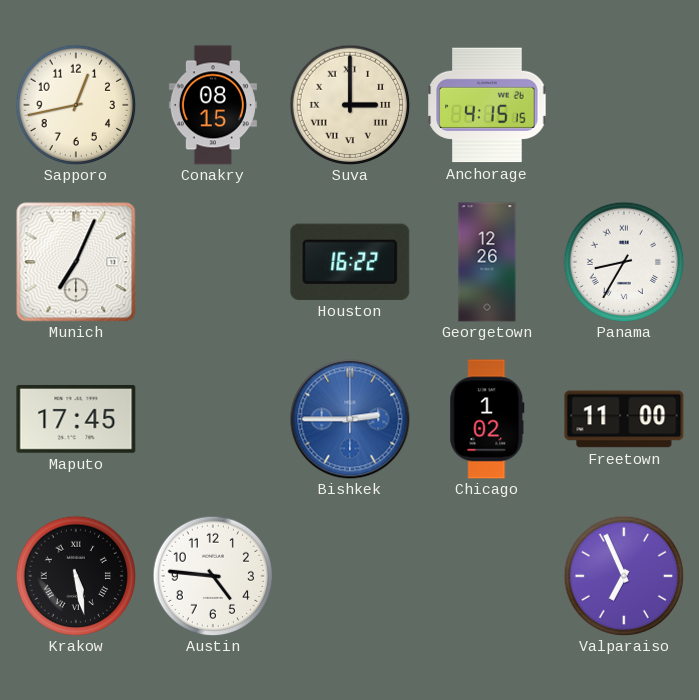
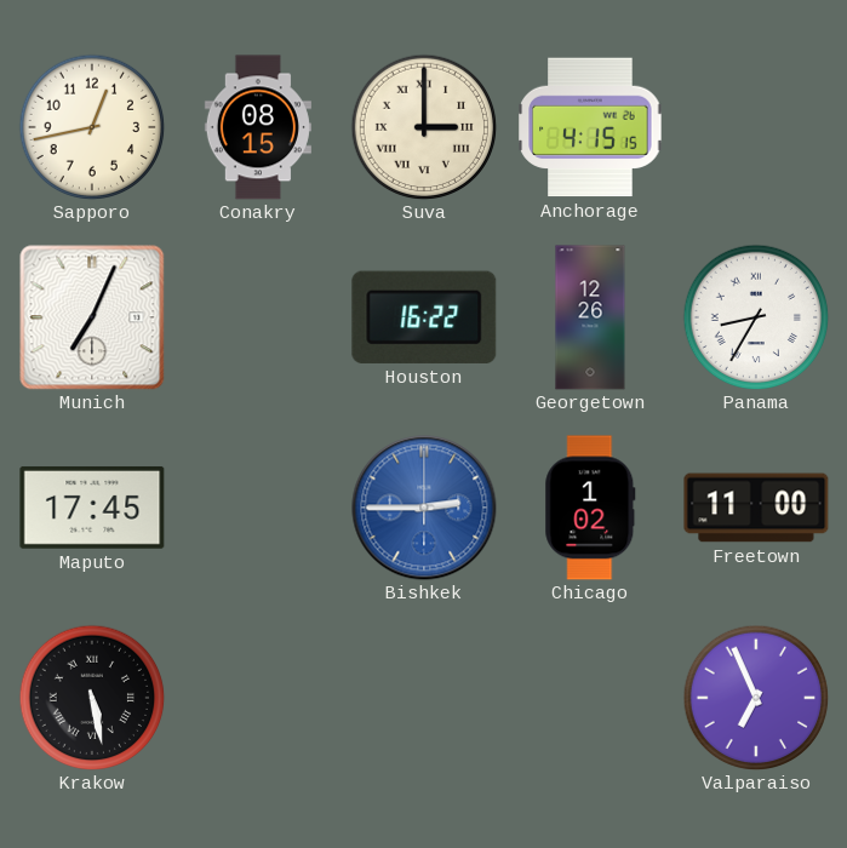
Austin: 4:46 -> none (213, 576)
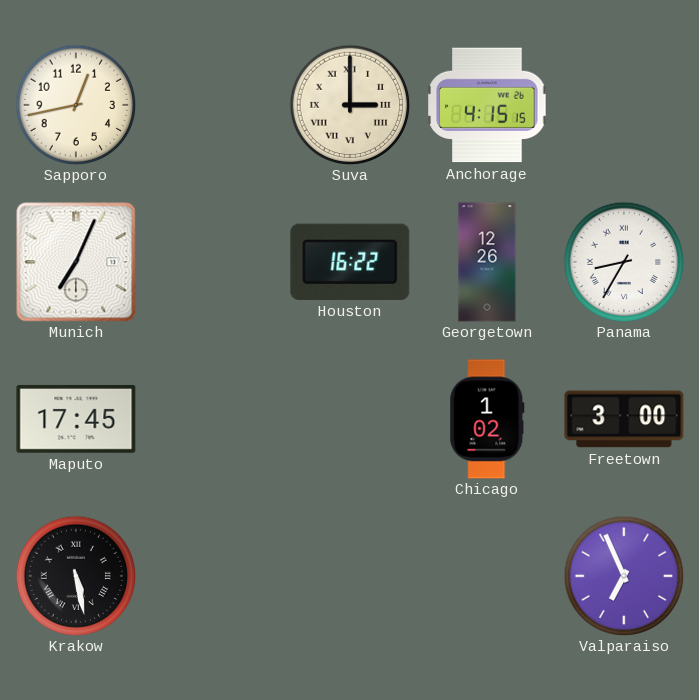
Conakry: 08:15 -> none (258, 127)
Bishkek: 2:45 -> none (424, 508)
Freetown: 11:00 -> 3:00 (624, 419)
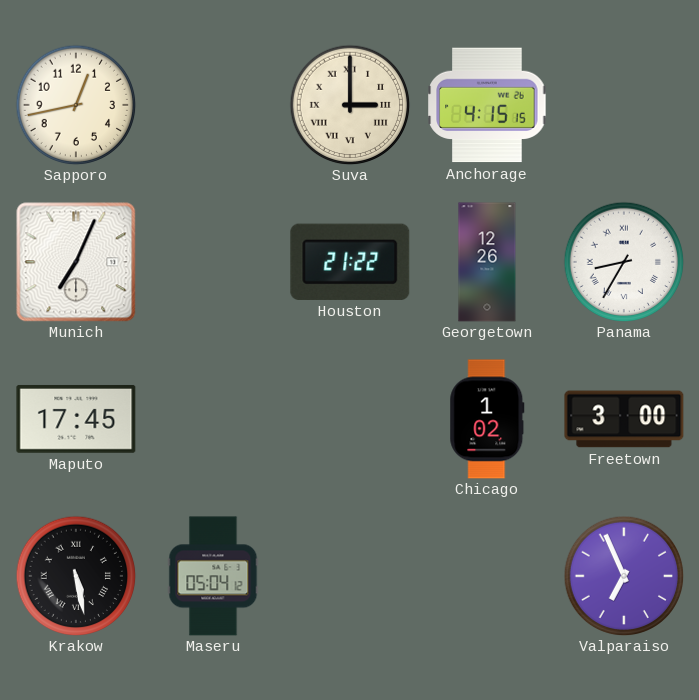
Houston: 16:22 -> 21:22 (350, 262)
Maseru: none -> 05:04 (213, 576)
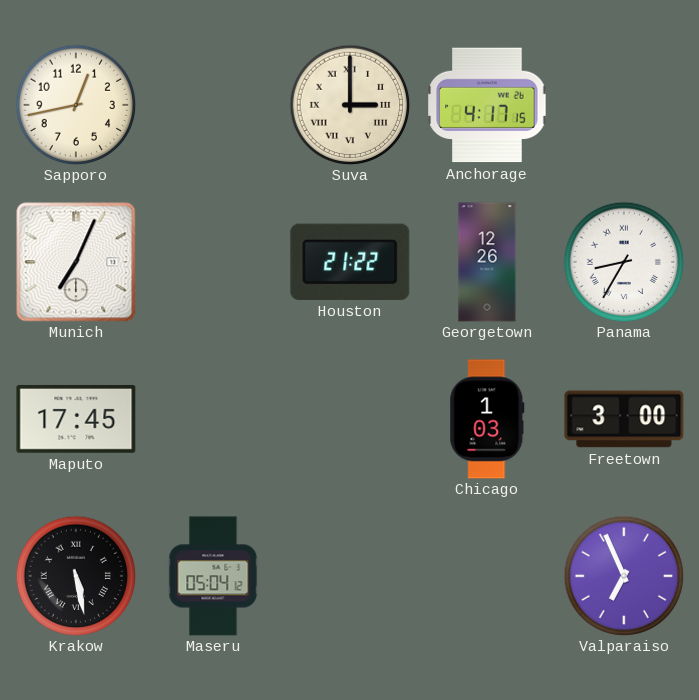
Anchorage: 4:15 -> 4:17 (487, 105)
Chicago: 1:02 -> 1:03 (487, 419)
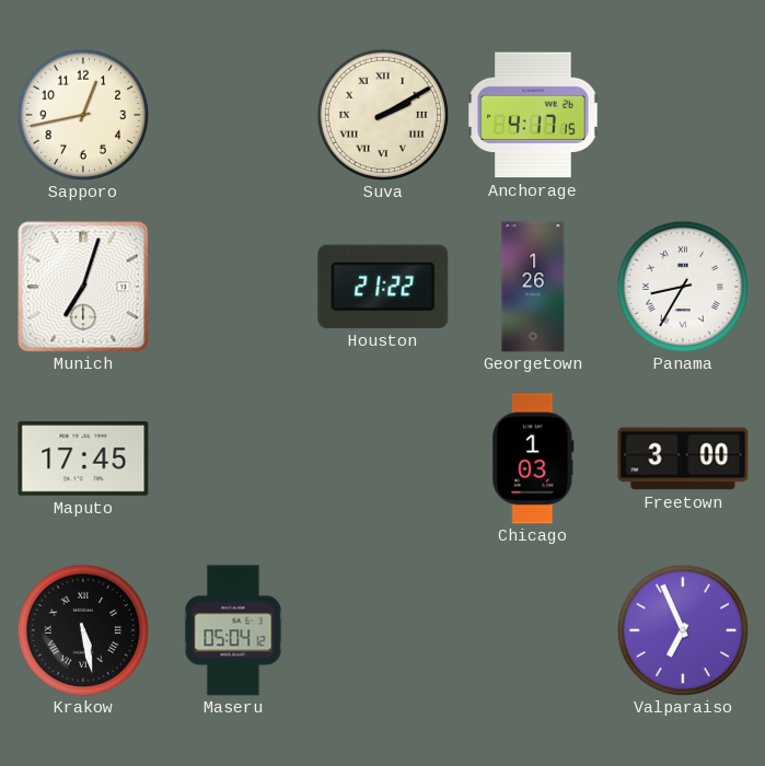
Suva: 3:00 -> 2:10 (383, 115)
Munich: 7:04 -> 7:03 (83, 287)
Georgetown: 12:26 -> 1:26 (533, 287)
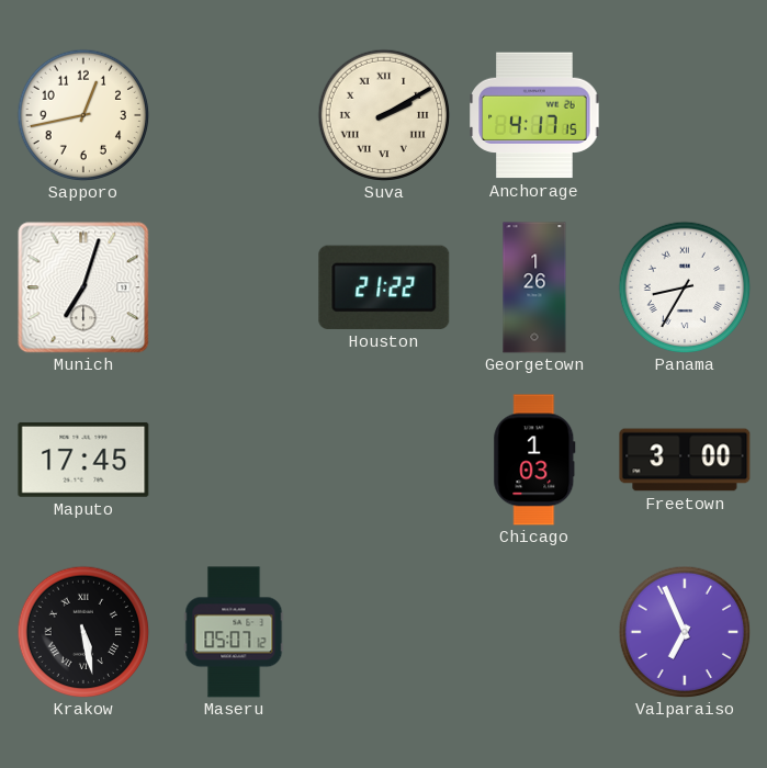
Maseru: 05:04 -> 05:07 (234, 632)
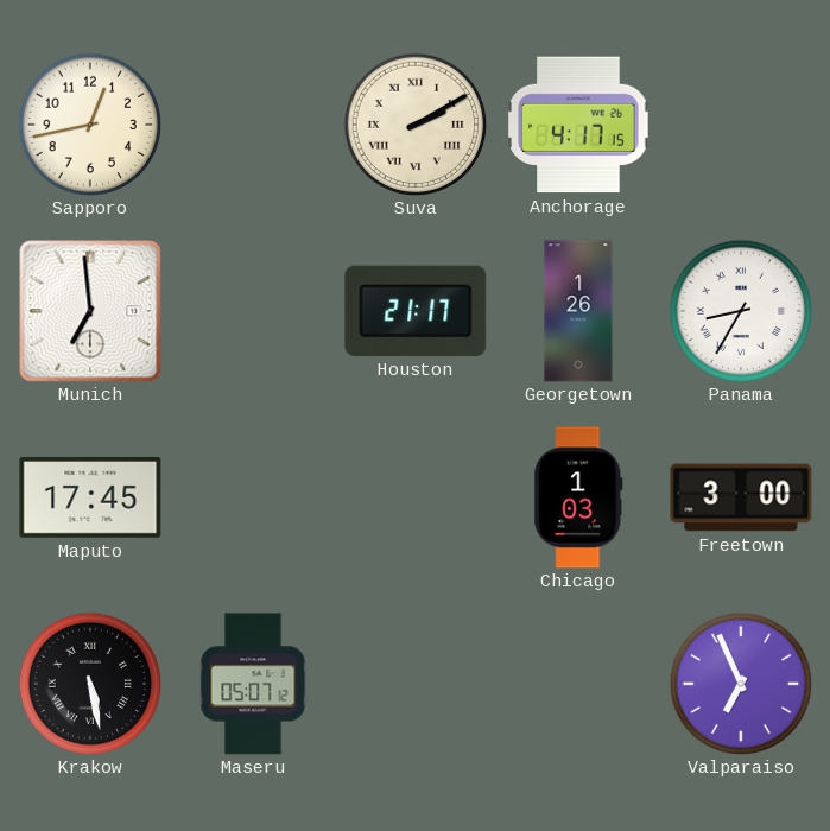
Munich: 7:03 -> 6:59 (90, 311)
Houston: 21:22 -> 21:17 (416, 311)
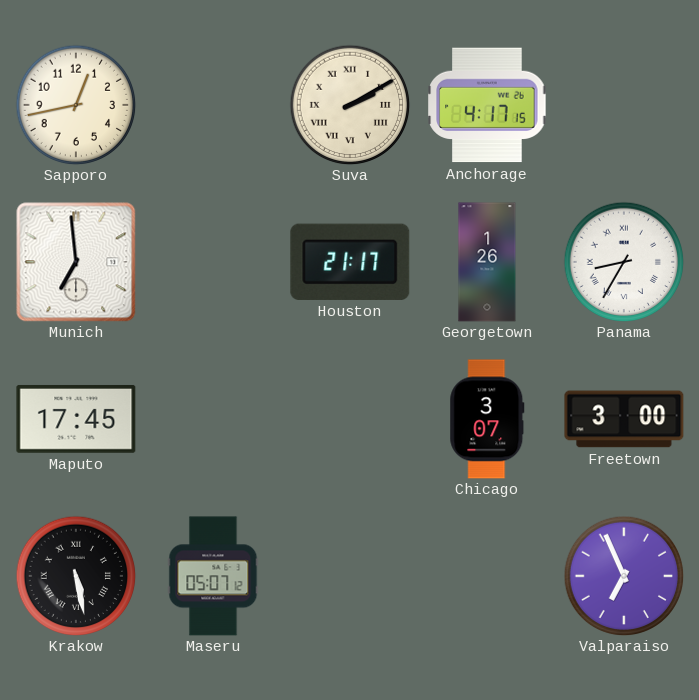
Chicago: 1:03 -> 3:07 (487, 419)
